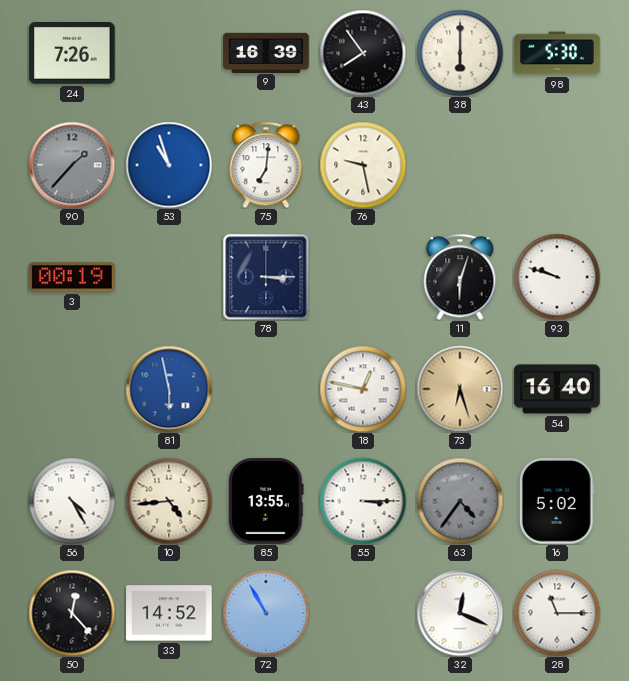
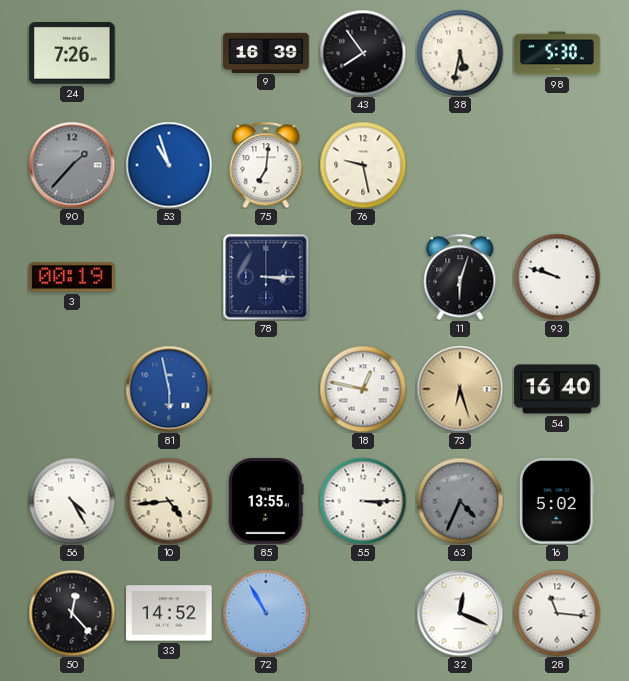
38: 6:00 -> 5:32 (460, 53)
63: 4:36 -> 4:34 (460, 501)
28: 11:15 -> 11:16 (557, 613)
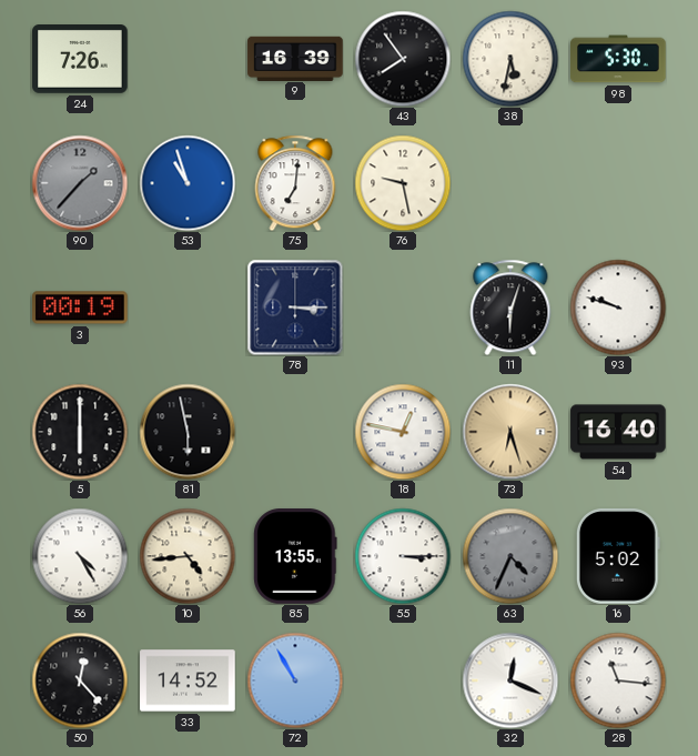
5: none -> 6:00 (80, 432)
81 dial: blue -> black (188, 432)
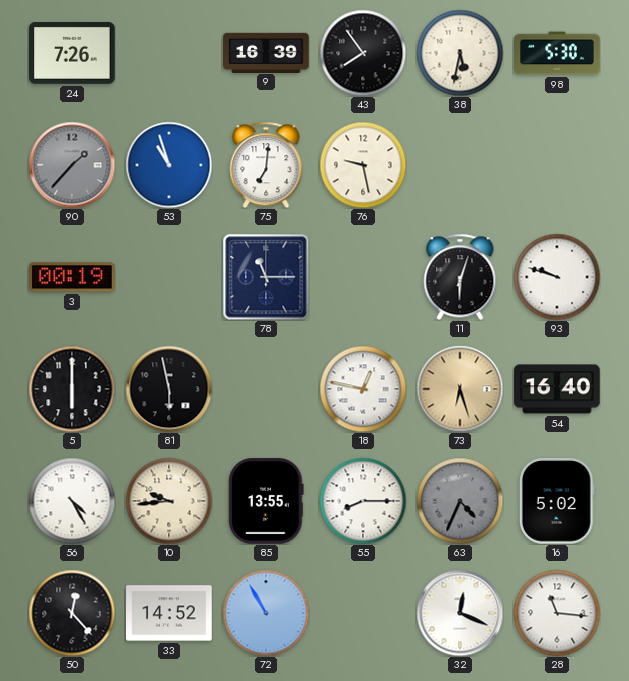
78: 3:15 -> 11:15 (266, 277)
10: 4:44 -> 9:44 (169, 501)
55: 3:15 -> 8:15 (363, 501)
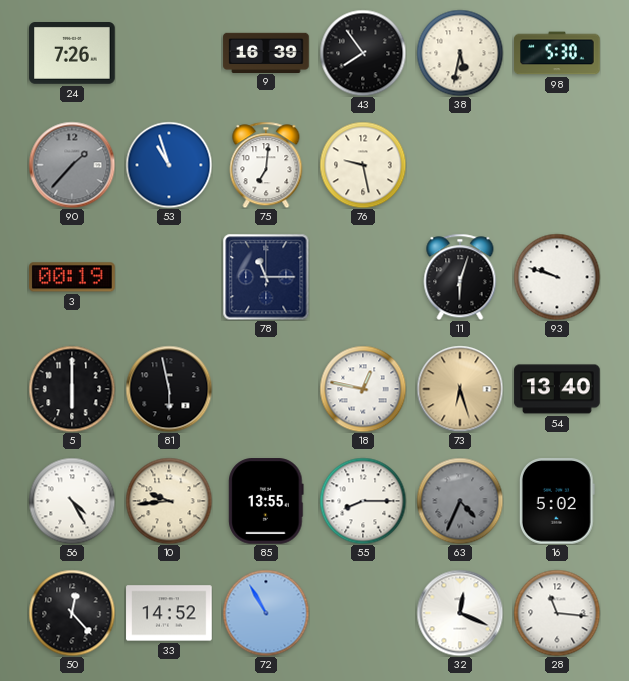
54: 16:40 -> 13:40 (557, 389)
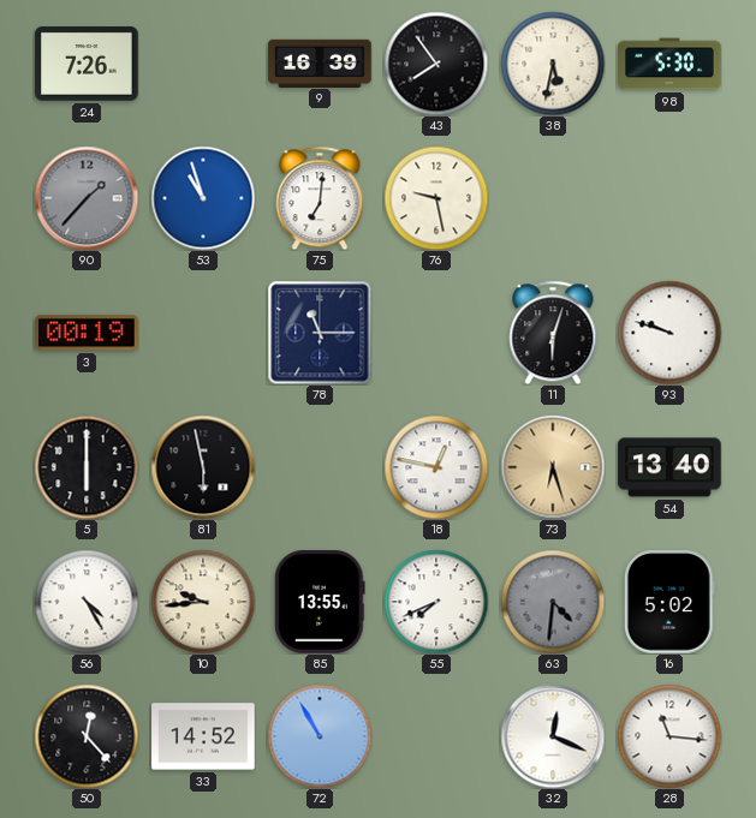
55: 8:15 -> 7:41 (436, 602)
63: 4:34 -> 4:31 (553, 602)
